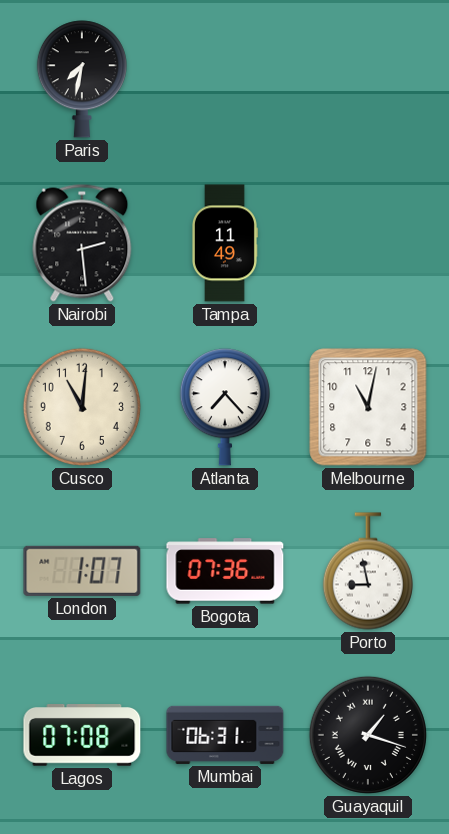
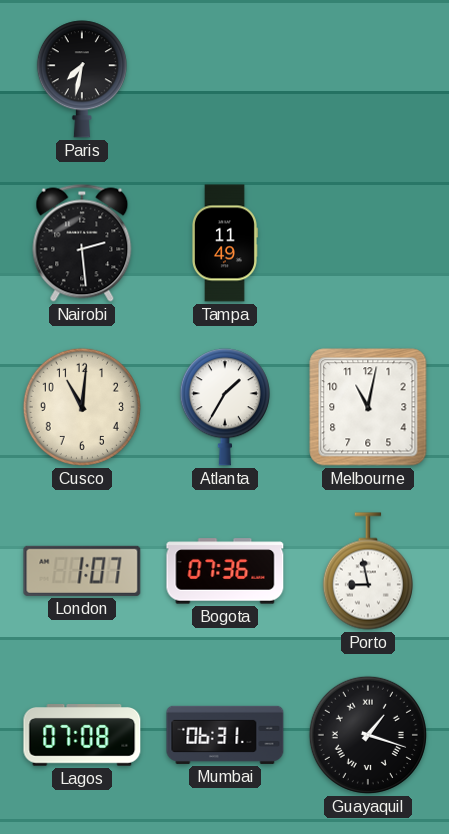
Atlanta: 7:23 -> 1:35 (225, 407)
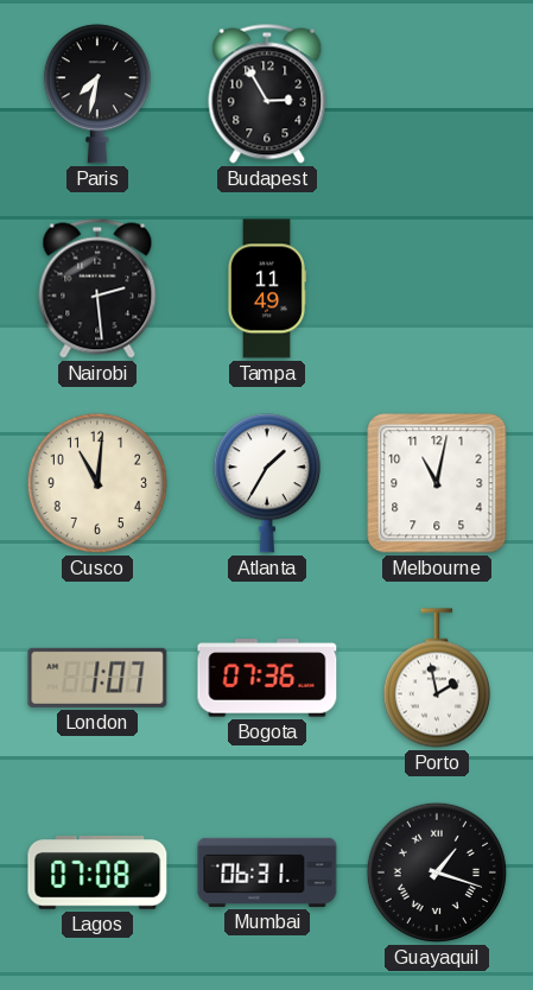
Budapest: none -> 2:55 (267, 94)
Porto: 8:58 -> 1:58 (437, 678)
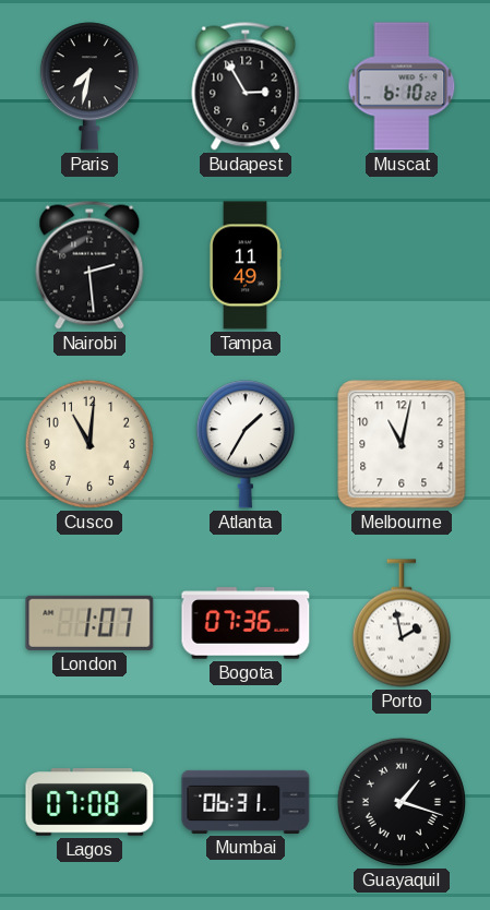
Muscat: none -> 6:10 (402, 86)
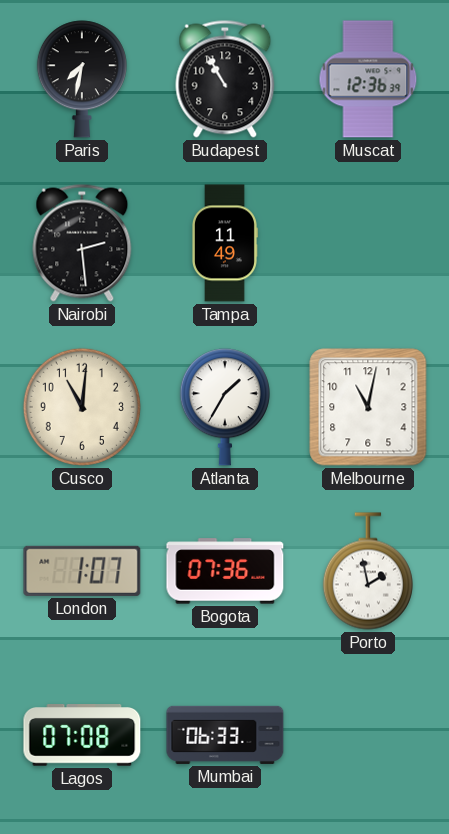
Budapest: 2:55 -> 10:55 (225, 79)
Muscat: 6:10 -> 12:36 (368, 79)
Mumbai: 06:31 -> 06:33 (225, 735)
Guayaquil: 1:18 -> none (402, 802)
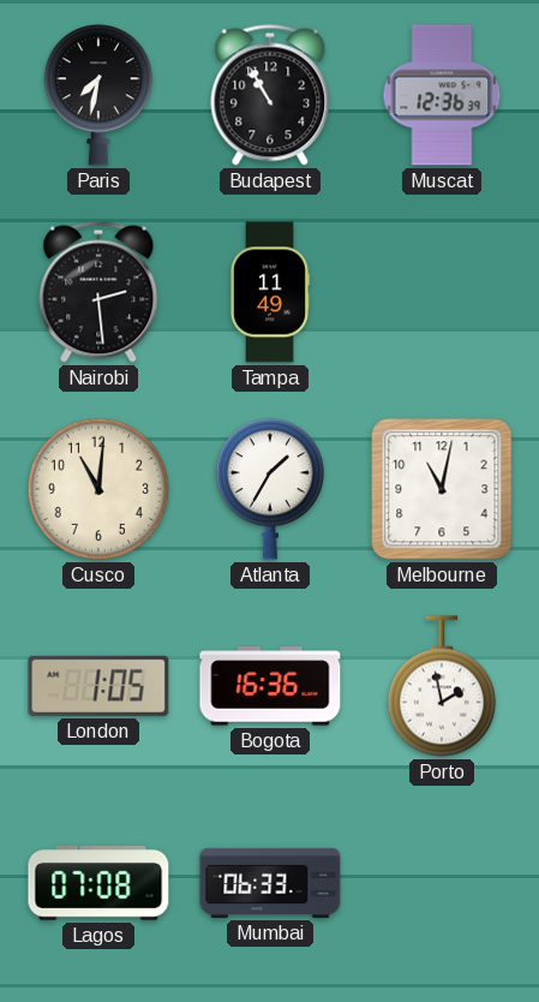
London: 1:07 -> 1:05 (98, 686)
Bogota: 07:36 -> 16:36 (270, 686)
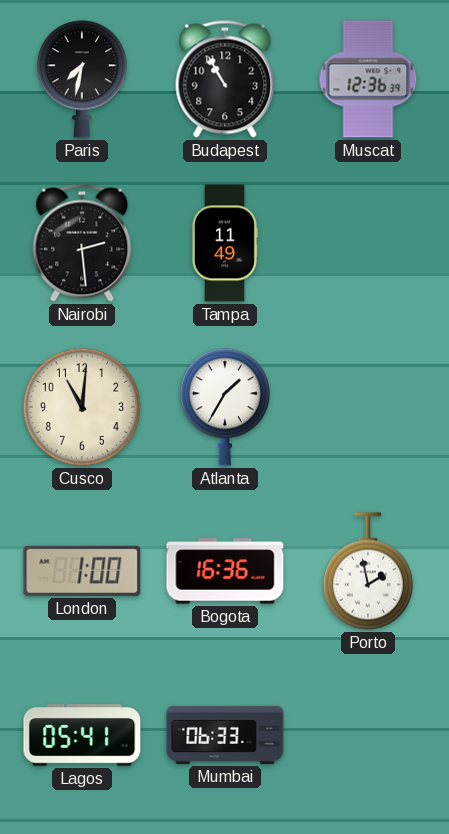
Melbourne: 11:02 -> none (442, 489)
London: 1:05 -> 1:00 (82, 571)
Lagos: 07:08 -> 05:41 (82, 736)
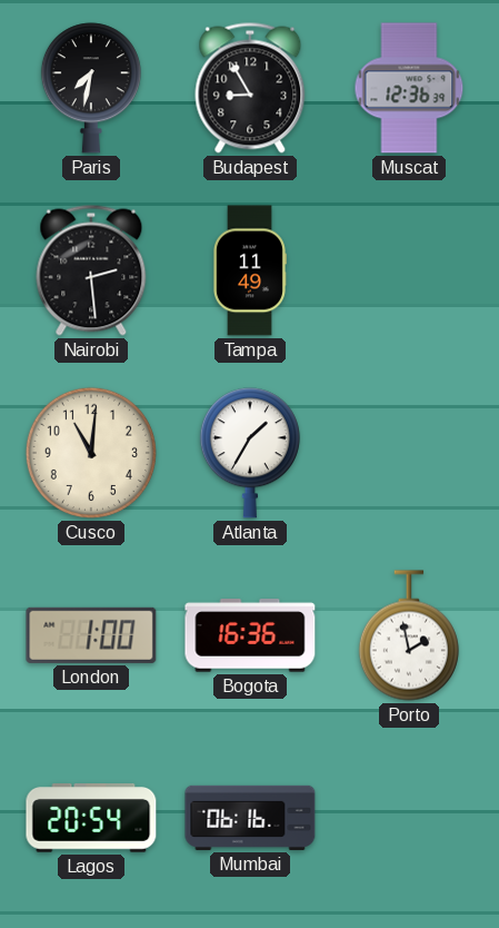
Budapest: 10:55 -> 8:55 (250, 88)
Lagos: 05:41 -> 20:54 (91, 819)
Mumbai: 06:33 -> 06:16 (250, 818)
